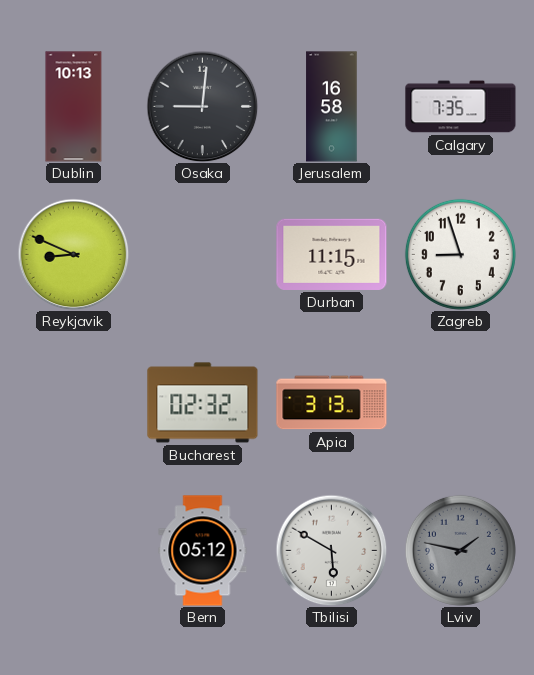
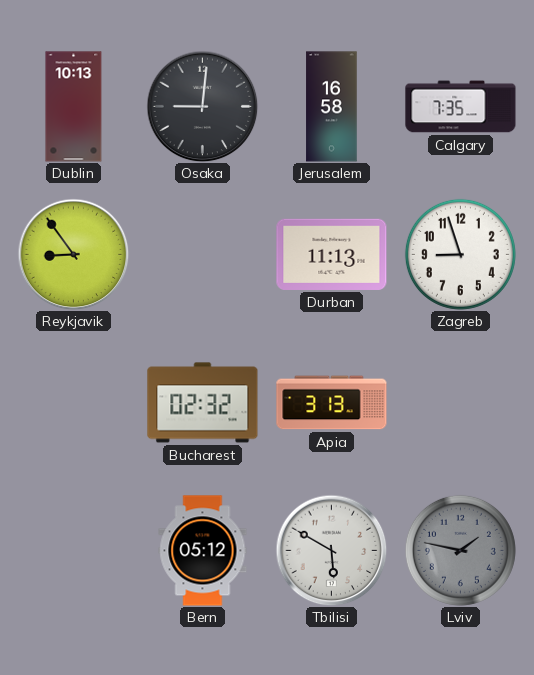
Reykjavik: 8:49 -> 8:54 (73, 254)
Durban: 11:15 -> 11:13 (332, 254)
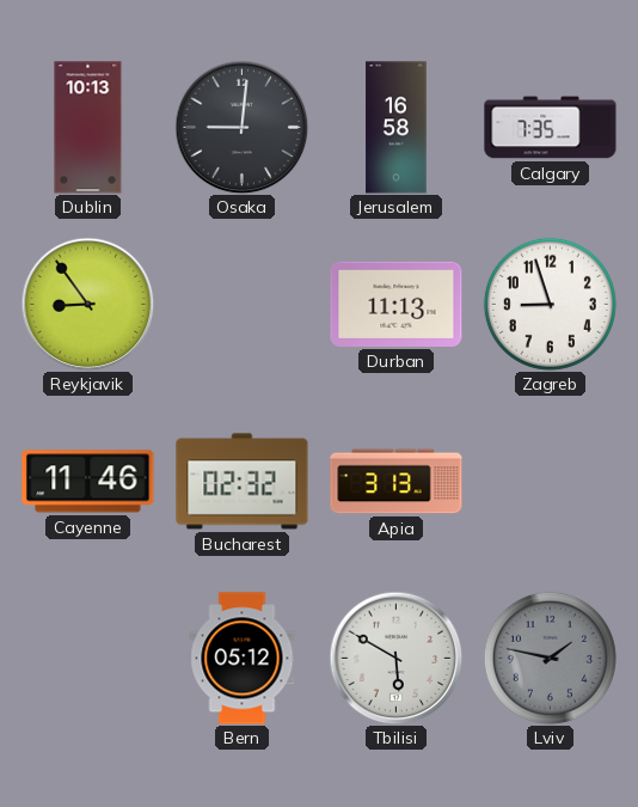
Cayenne: none -> 11:46 (88, 482)
